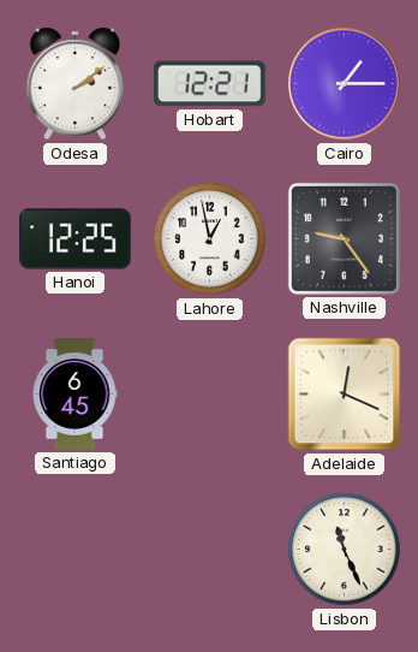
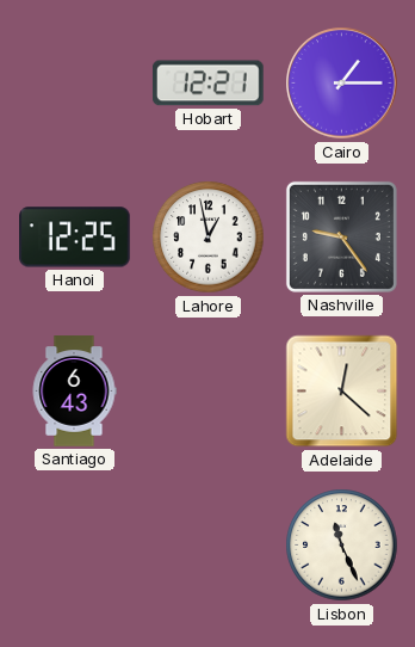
Odesa: 2:09 -> none (76, 84)
Santiago: 6:45 -> 6:43 (74, 392)
Adelaide: 12:19 -> 12:22 (342, 392)
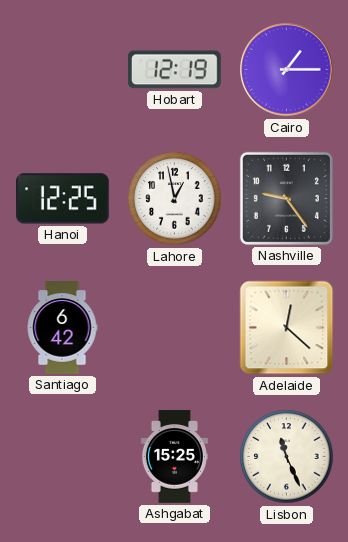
Hobart: 12:21 -> 12:19 (174, 70)
Santiago: 6:43 -> 6:42 (62, 328)
Ashgabat: none -> 15:25 (174, 457)
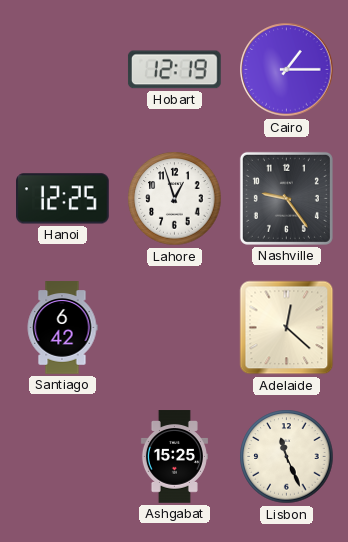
Lahore: 12:58 -> 12:57 (175, 199)
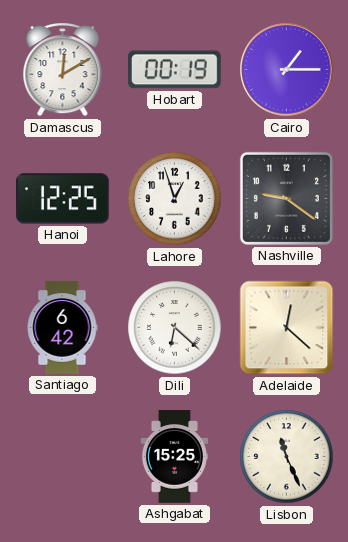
Damascus: none -> 12:10 (63, 70)
Hobart: 12:19 -> 00:19 (174, 70)
Nashville: 9:24 -> 9:21 (286, 198)
Dili: none -> 6:22 (175, 328)
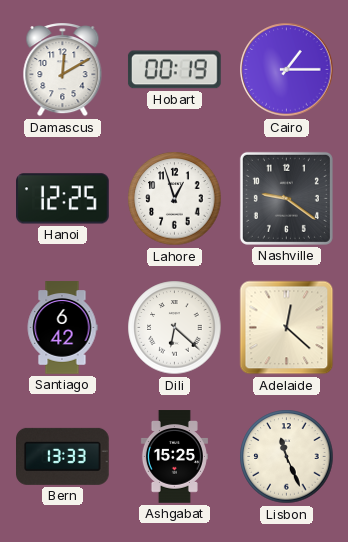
Bern: none -> 13:33 (63, 456)
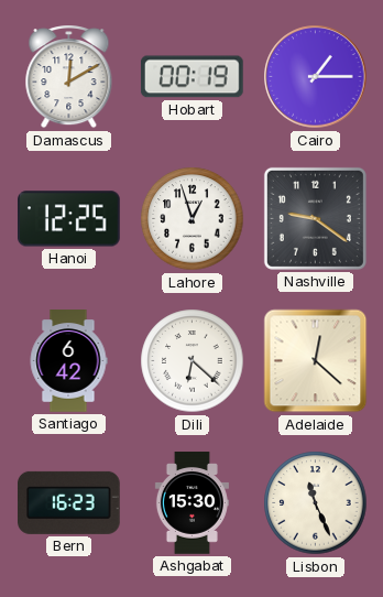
Bern: 13:33 -> 16:23 (69, 502)
Ashgabat: 15:25 -> 15:30 (191, 503)
